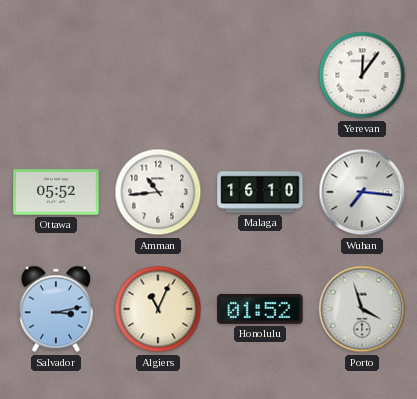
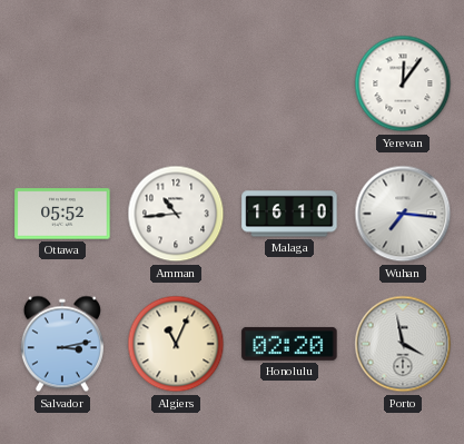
Honolulu: 01:52 -> 02:20 (289, 344)
Porto: 3:57 -> 3:58 (403, 344)
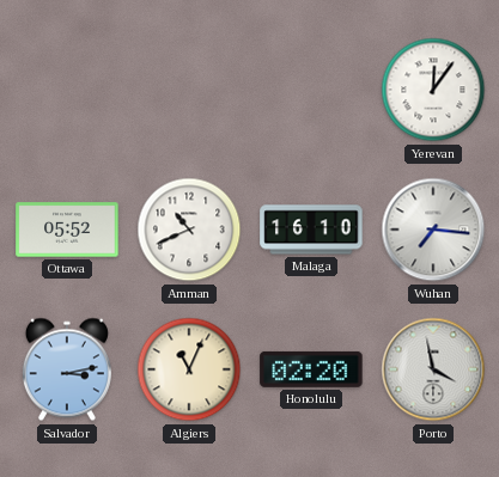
Amman: 10:44 -> 10:41 (189, 230)
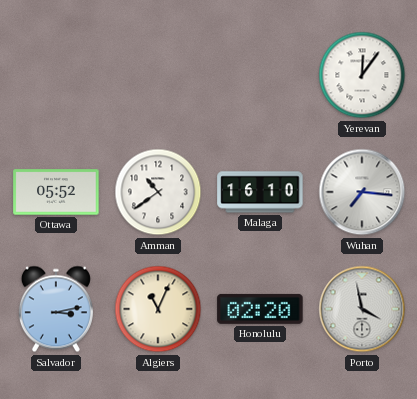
Amman: 10:41 -> 10:39 (158, 192)
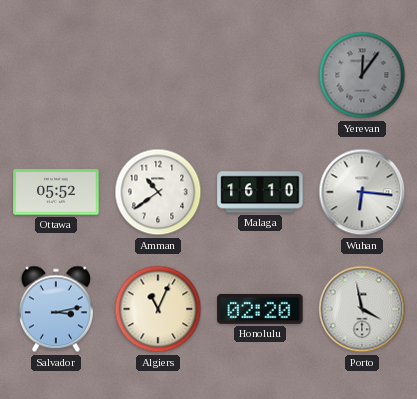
Yerevan dial: white -> grey (362, 75)
Wuhan: 7:16 -> 6:16 (362, 192)
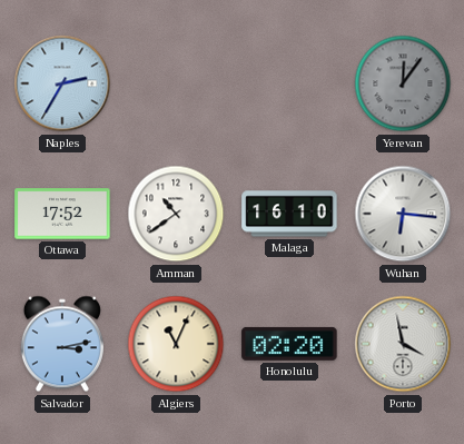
Naples: none -> 2:35 (62, 83)
Ottawa: 05:52 -> 17:52 (62, 214)
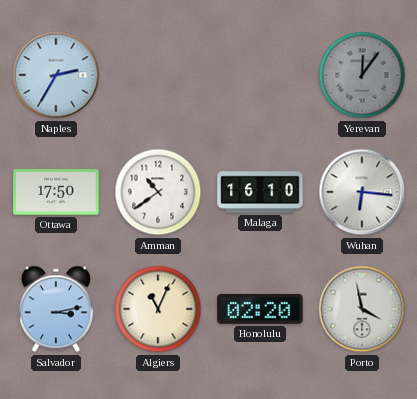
Ottawa: 17:52 -> 17:50 (56, 192)
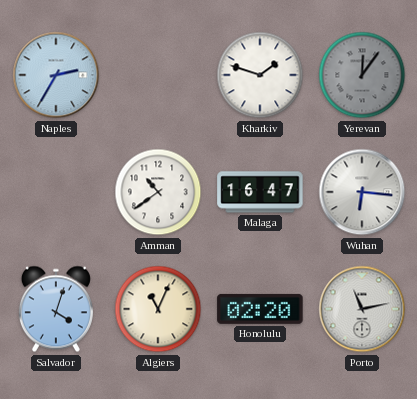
Kharkiv: none -> 1:48 (260, 75)
Ottawa: 17:50 -> none (56, 192)
Malaga: 16:10 -> 16:47 (260, 192)
Salvador: 3:13 -> 4:03 (56, 309)
Porto: 3:58 -> 11:13 (362, 309)
